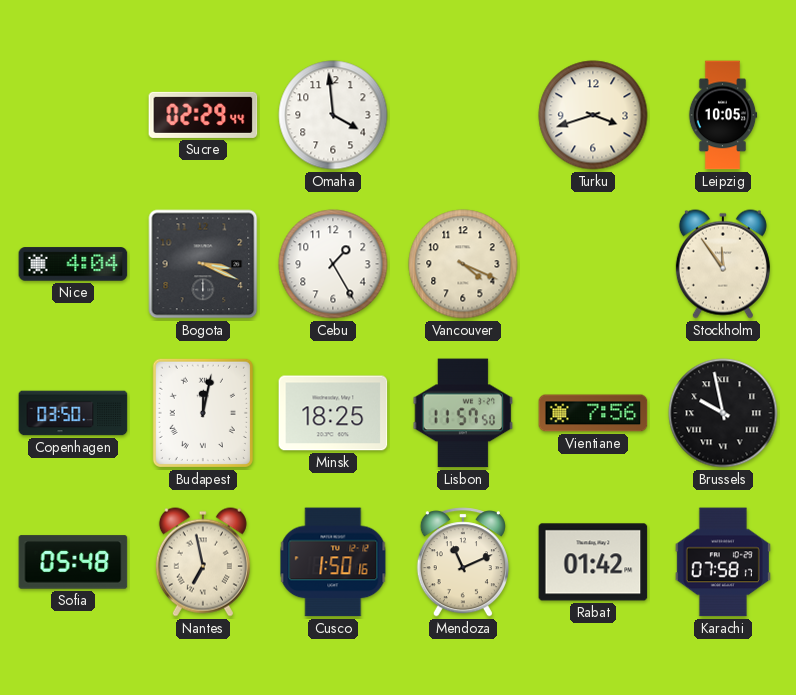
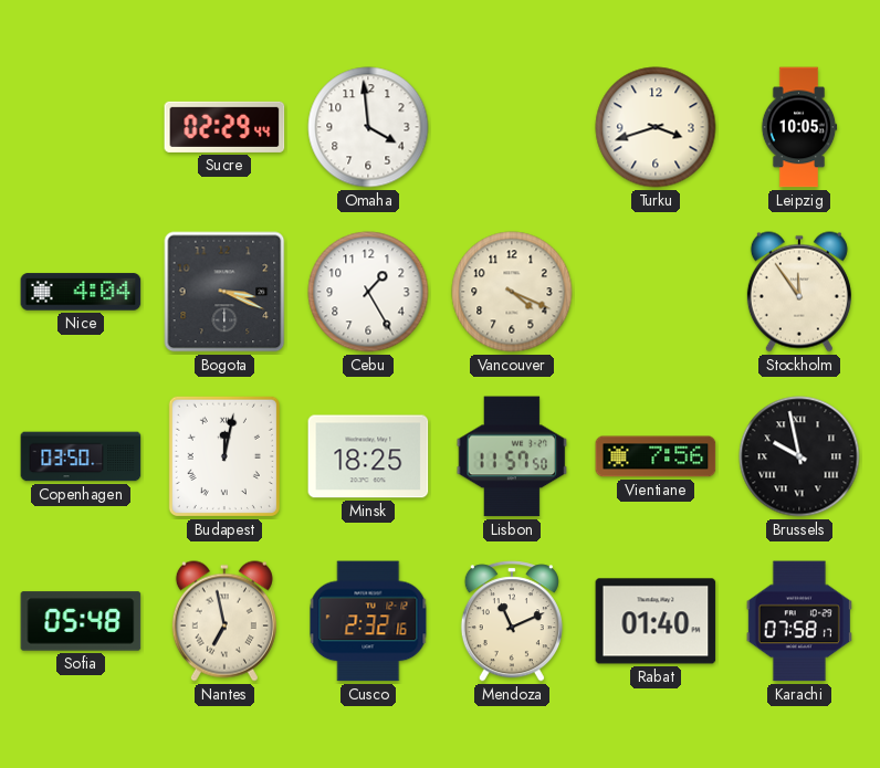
Cusco: 1:50 -> 2:32 (368, 621)
Rabat: 01:42 -> 01:40 (656, 621)
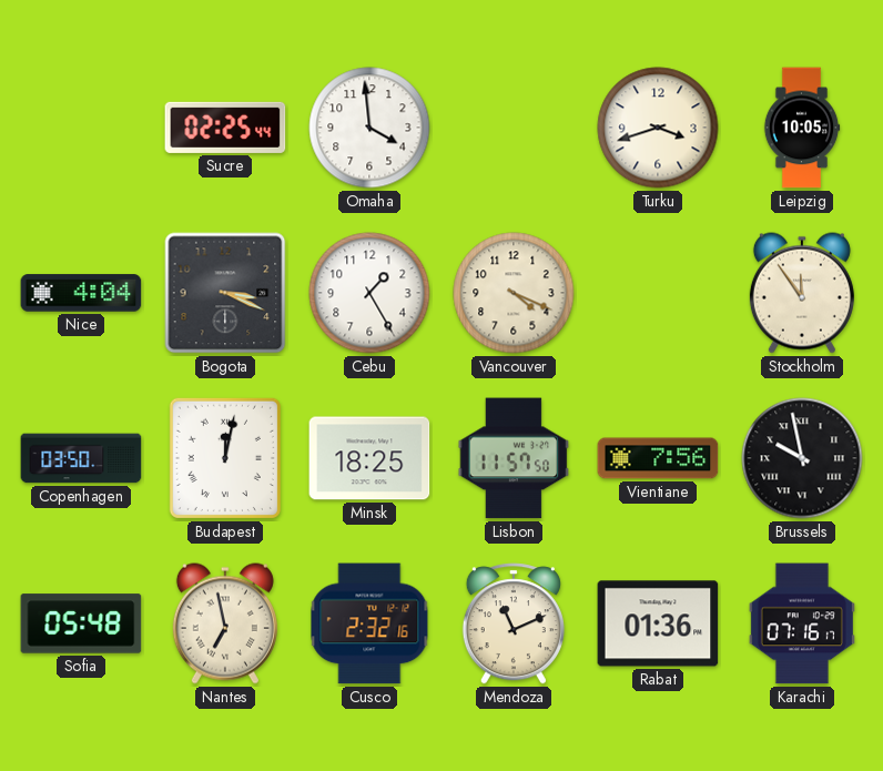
Sucre: 02:29 -> 02:25 (225, 128)
Rabat: 01:40 -> 01:36 (658, 623)
Karachi: 07:58 -> 07:16 (802, 623)
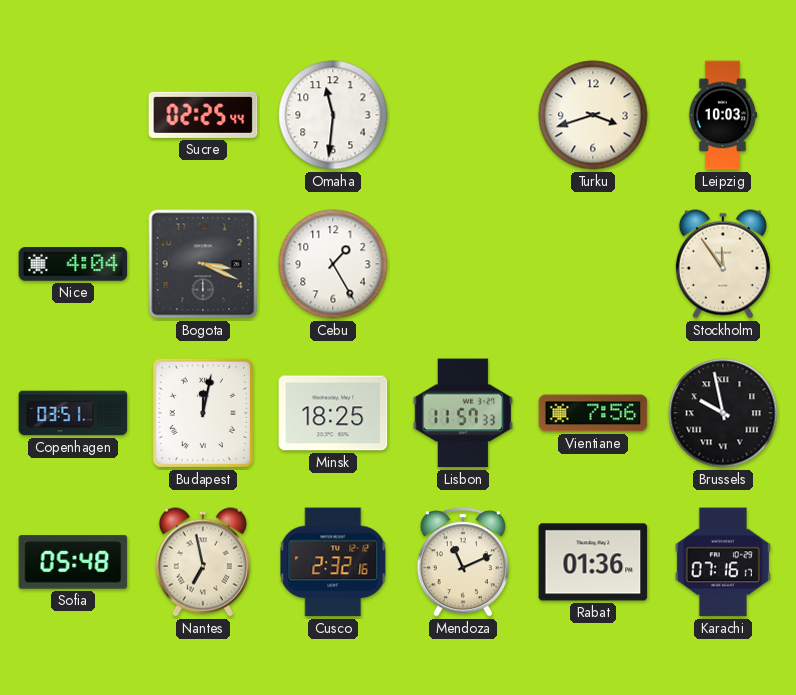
Omaha: 3:59 -> 11:31 (333, 115)
Leipzig: 10:05 -> 10:03 (723, 115)
Vancouver: 4:19 -> none (514, 293)
Copenhagen: 03:50 -> 03:51 (73, 413)
Lisbon: 11:57:50 -> 11:57:33 (463, 413)
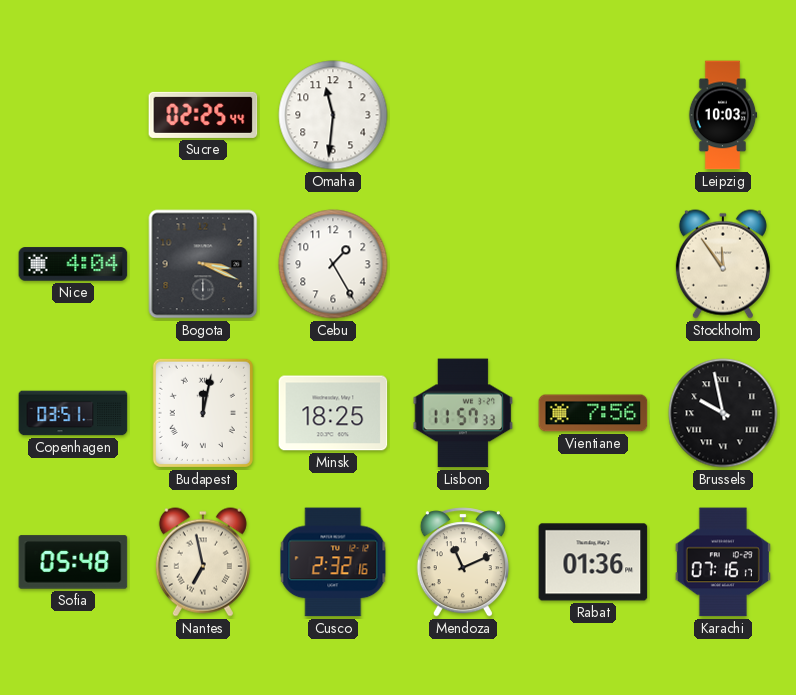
Turku: 3:42 -> none (593, 115)
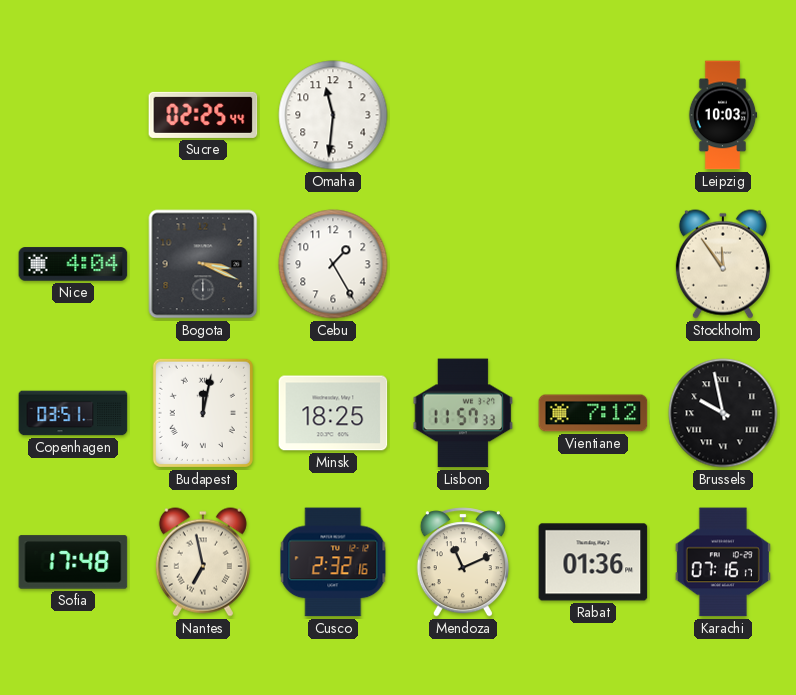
Vientiane: 7:56 -> 7:12 (593, 413)
Sofia: 05:48 -> 17:48 (73, 562)
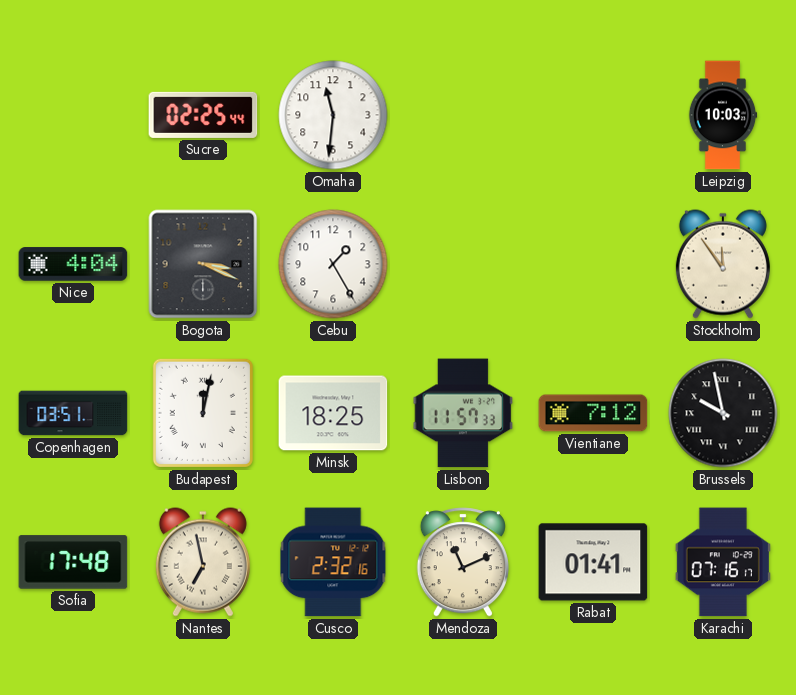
Rabat: 01:36 -> 01:41 (593, 562)
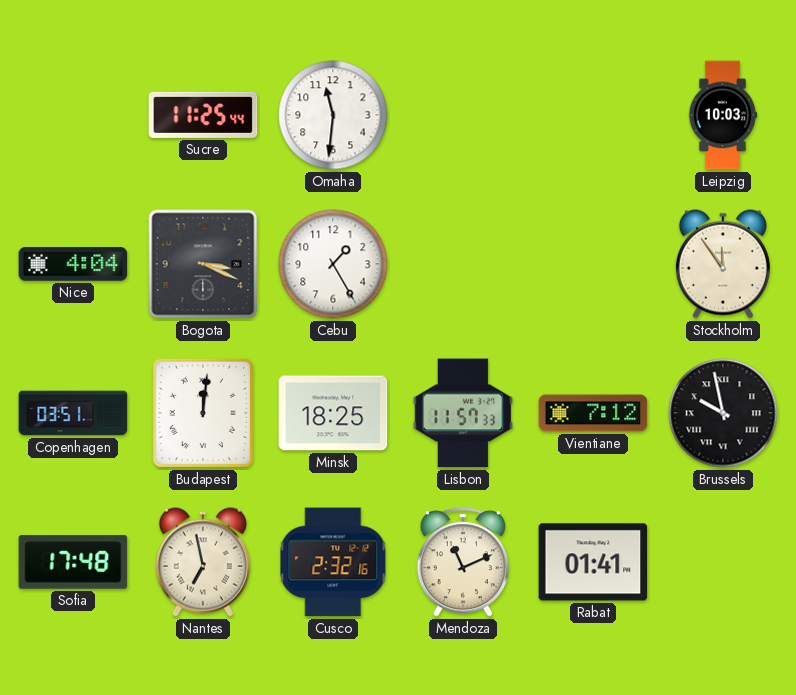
Sucre: 02:25 -> 11:25 (203, 115)
Budapest: 12:02 -> 12:01 (203, 413)
Karachi: 07:16 -> none (723, 562)
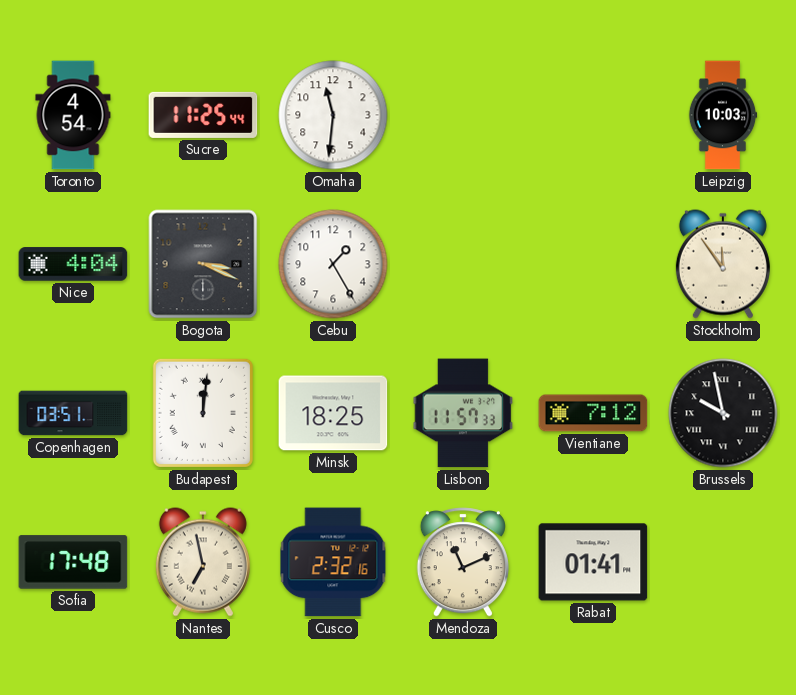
Toronto: none -> 4:54 (73, 115)
